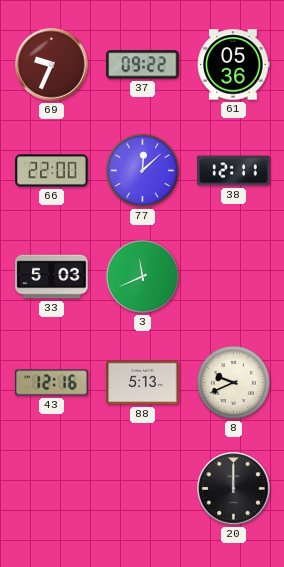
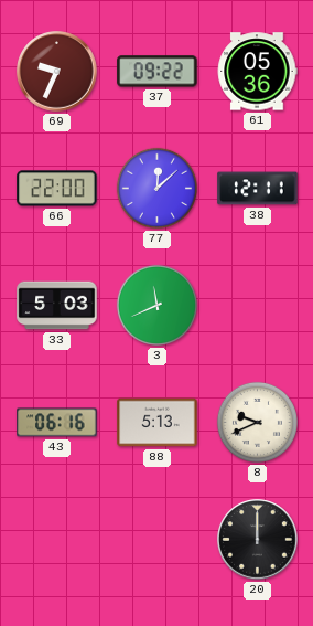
43: 12:16 -> 06:16 (57, 423)
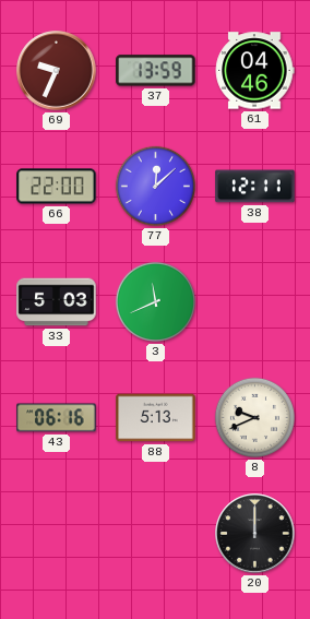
37: 09:22 -> 13:59 (156, 71)
61: 05:36 -> 04:46 (254, 71)
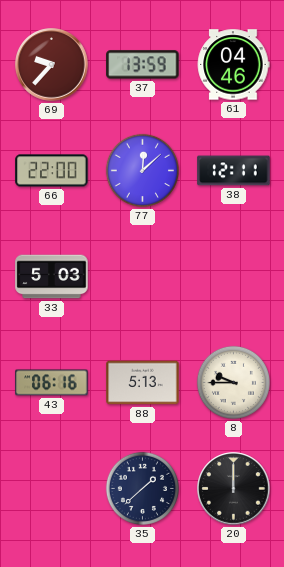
69: 9:34 -> 9:37 (52, 65)
3: 11:41 -> none (155, 301)
8: 9:41 -> 9:45 (233, 382)
35: none -> 1:38 (142, 488)
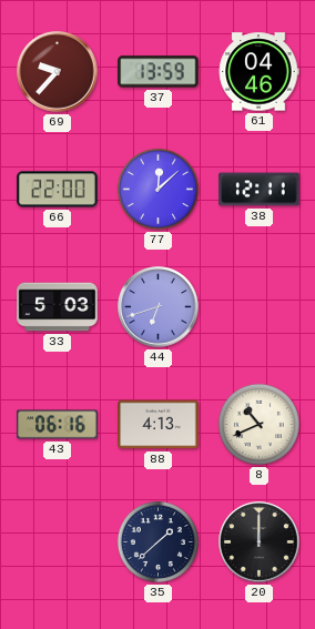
44: none -> 6:42 (159, 307)
88: 5:13 -> 4:13 (159, 425)
8: 9:45 -> 10:41 (258, 424)
